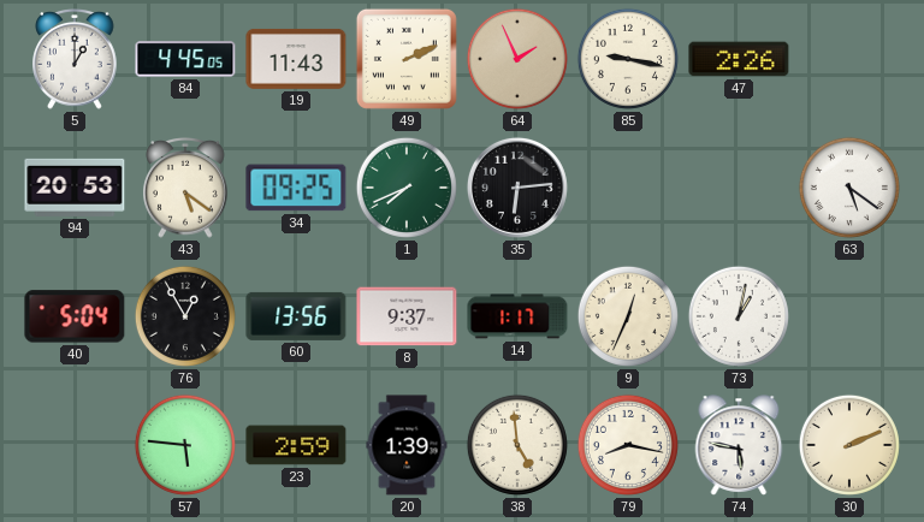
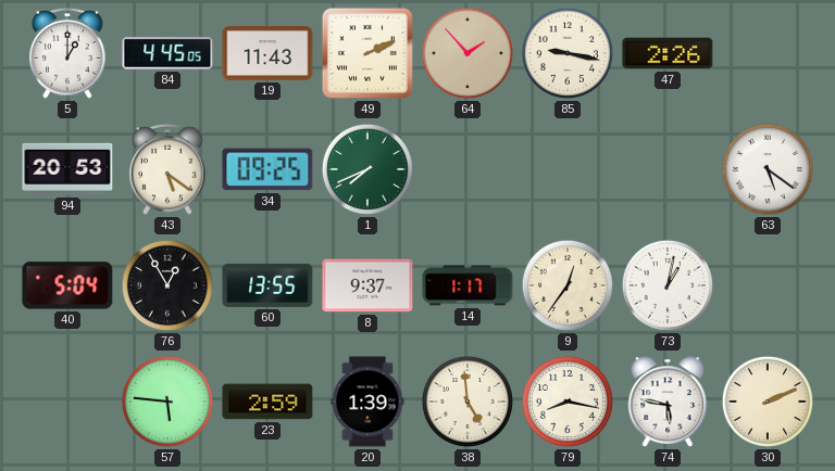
64: 1:56 -> 1:53 (468, 53)
35: 6:14 -> none (517, 188)
60: 13:56 -> 13:55 (267, 285)
9: 12:34 -> 12:36 (568, 285)
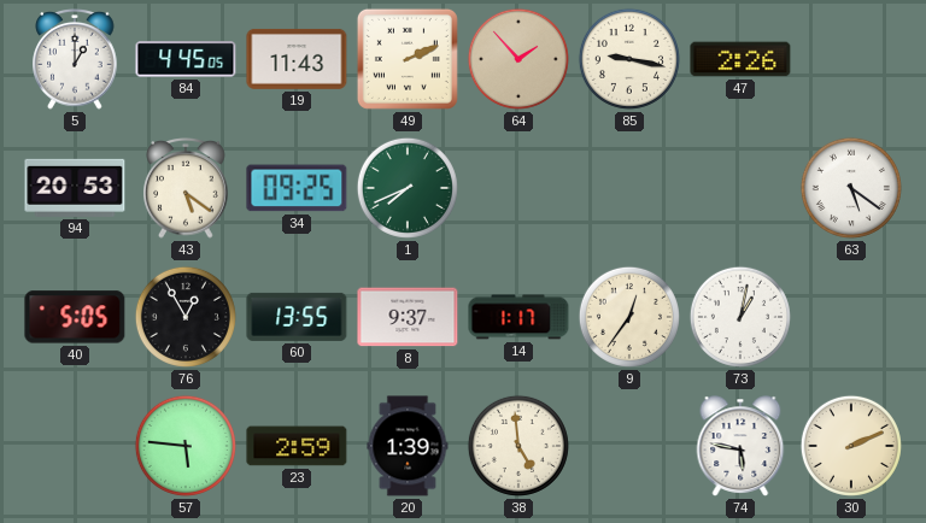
40: 5:04 -> 5:05 (75, 317)
79: 8:17 -> none (568, 402)
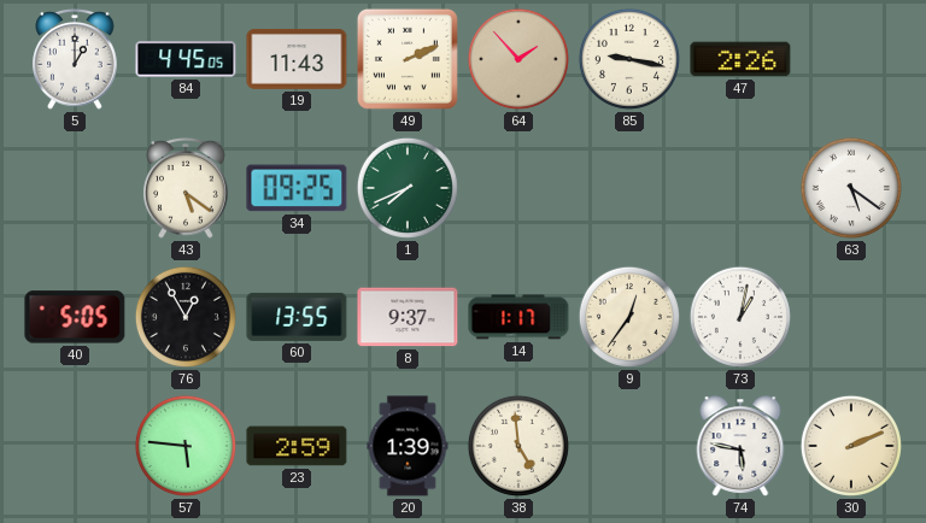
94: 20:53 -> none (75, 188)
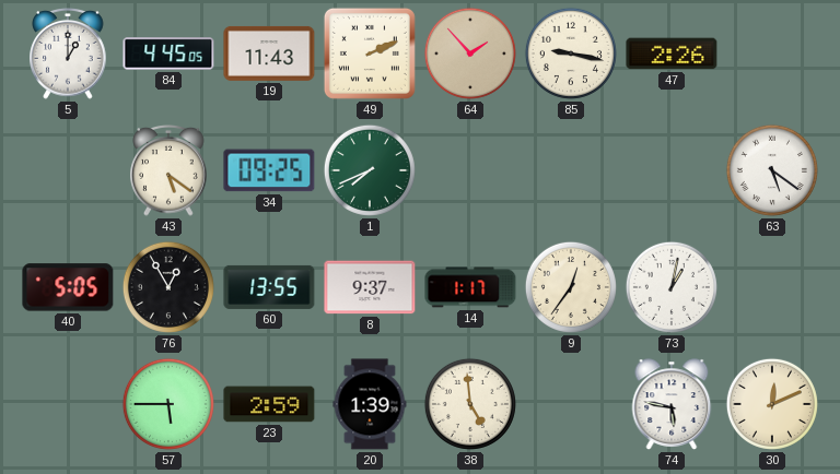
57: 5:46 -> 5:45 (168, 404)
30: 2:11 -> 12:11 (772, 404)
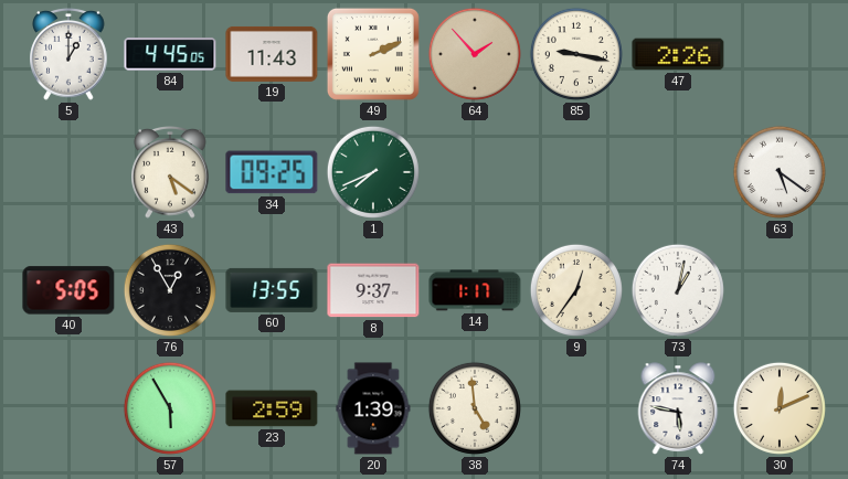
57: 5:45 -> 5:55 (170, 408)
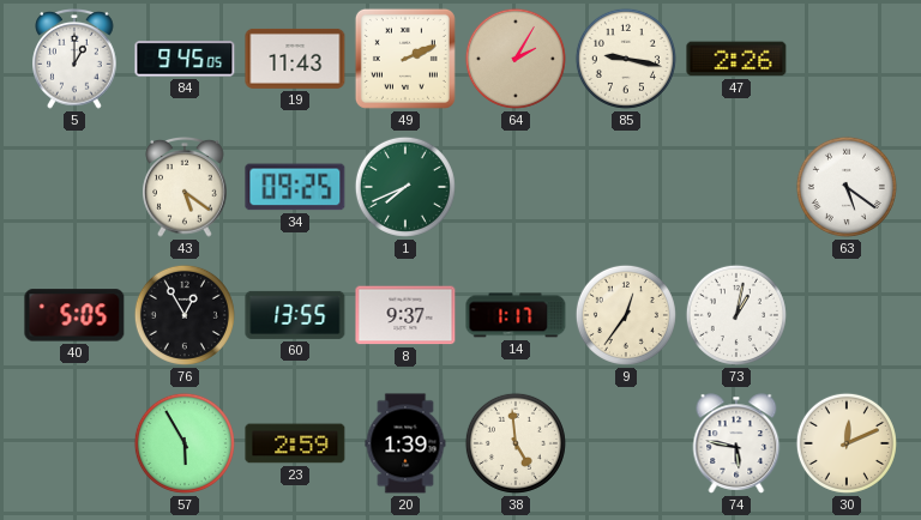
84: 4:45 -> 9:45 (185, 59)
64: 1:53 -> 2:05 (516, 59)
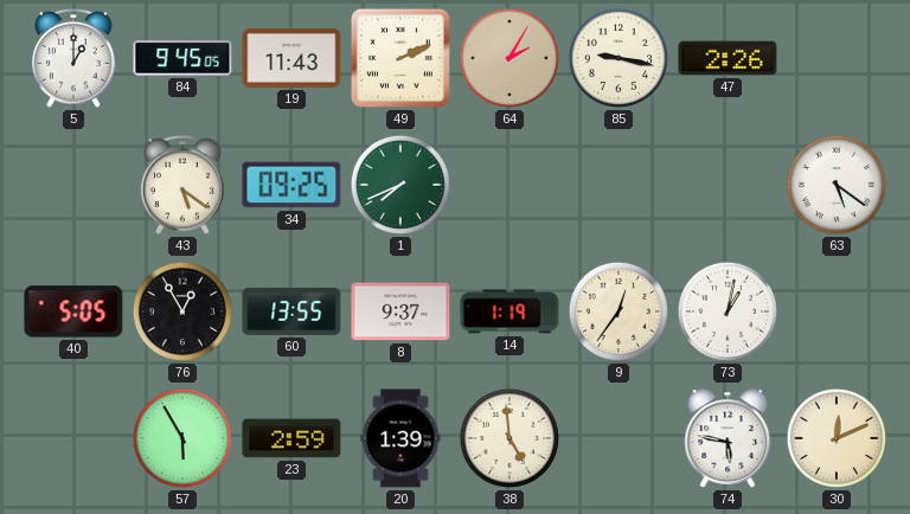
14: 1:17 -> 1:19 (510, 311)
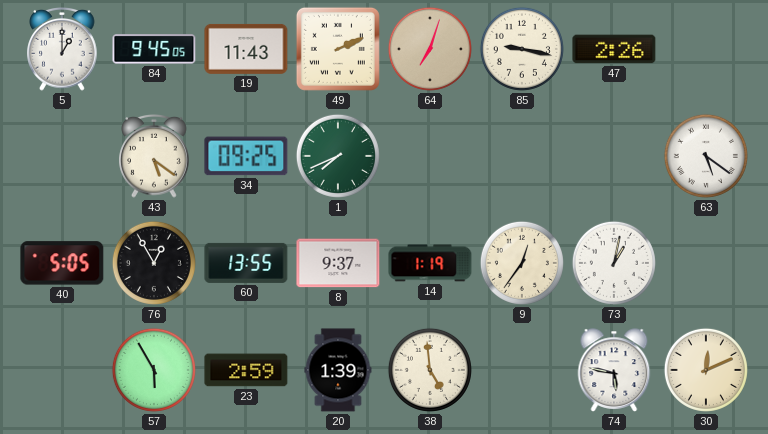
64: 2:05 -> 7:03 (430, 49)
